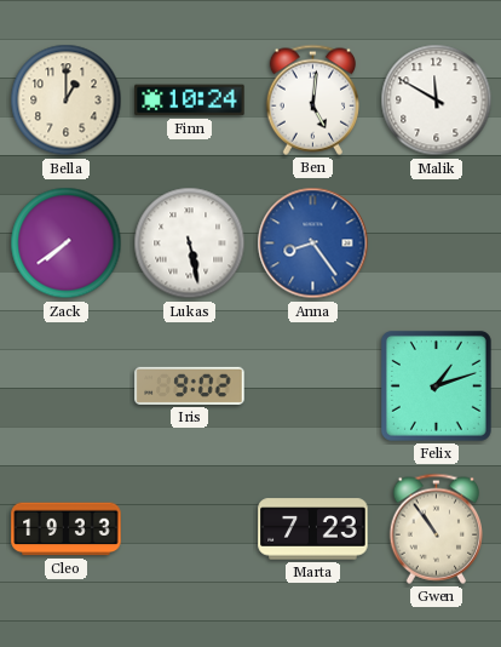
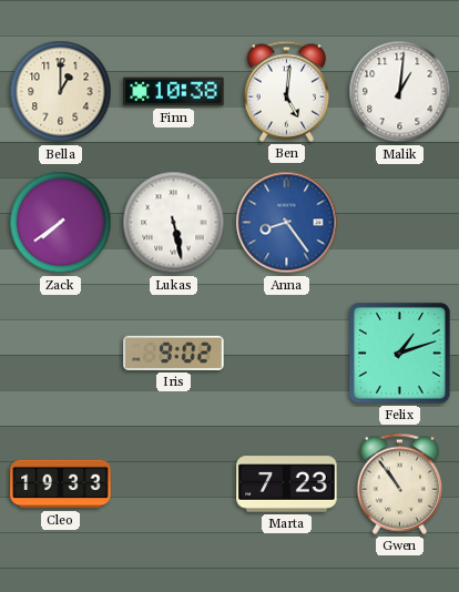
Finn: 10:24 -> 10:38 (174, 92)
Malik: 11:50 -> 1:01 (400, 92)
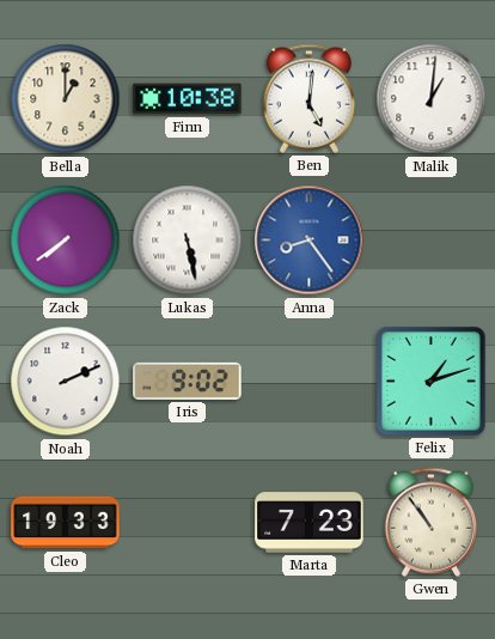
Noah: none -> 2:11 (66, 382)
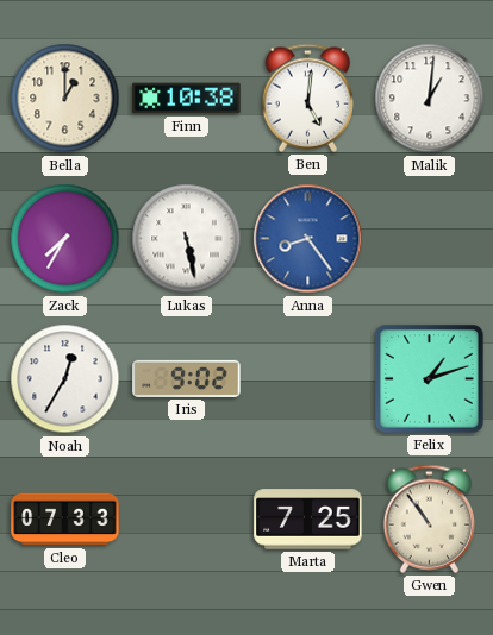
Zack: 7:39 -> 7:35 (65, 239)
Noah: 2:11 -> 12:35 (65, 379)
Cleo: 19:33 -> 07:33 (65, 520)
Marta: 7:23 -> 7:25 (308, 520)
